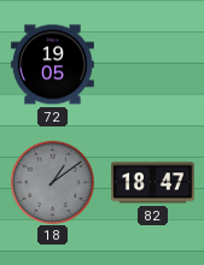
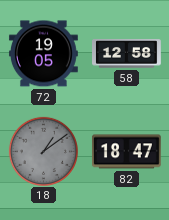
58: none -> 12:58 (127, 54)
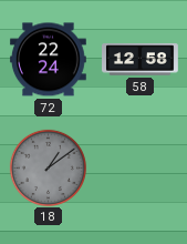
72: 19:05 -> 22:24 (49, 60)
82: 18:47 -> none (126, 152)
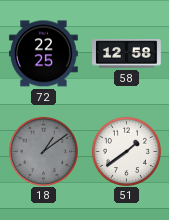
72: 22:24 -> 22:25 (44, 54)
51: none -> 1:39 (126, 151)
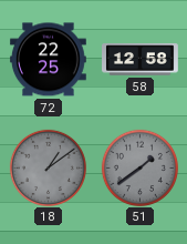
51 dial: white -> grey (139, 167)
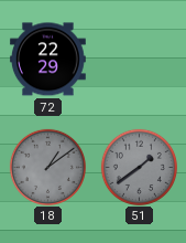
72: 22:25 -> 22:29 (48, 60)
58: 12:58 -> none (141, 60)
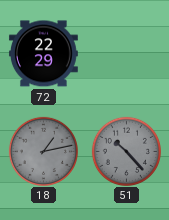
18: 1:09 -> 1:13 (43, 151)
51: 1:39 -> 10:23 (126, 151)
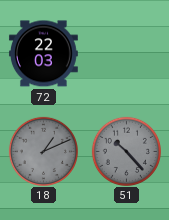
72: 22:29 -> 22:03 (44, 54)
18: 1:13 -> 1:11 (43, 151)
